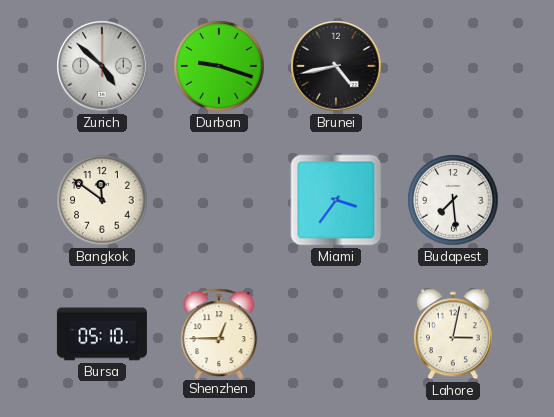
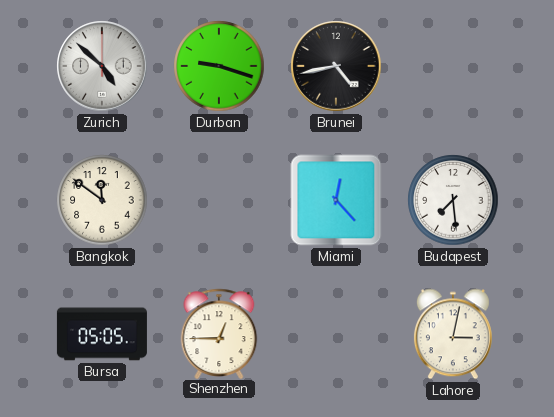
Miami: 3:36 -> 12:23 (336, 200)
Bursa: 05:10 -> 05:05 (102, 334)
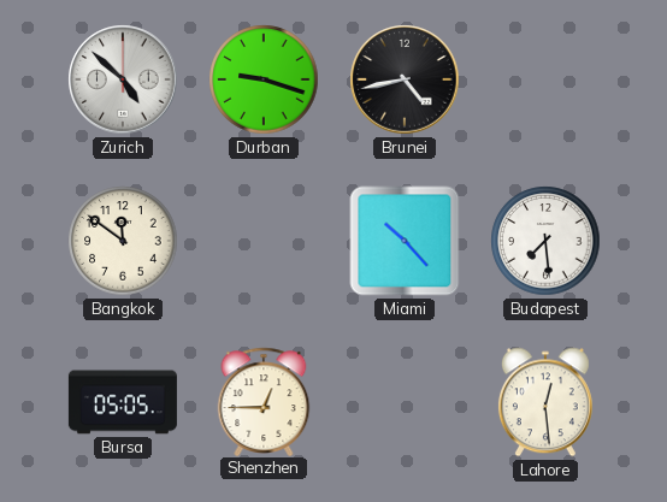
Miami: 12:23 -> 10:23 (405, 241)
Lahore: 3:02 -> 12:29 (545, 402)
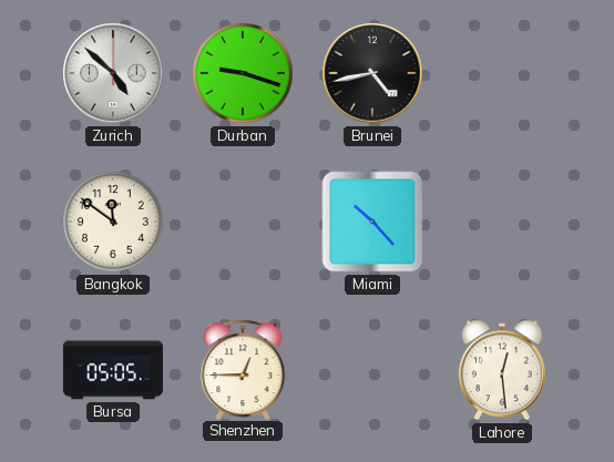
Budapest: 7:29 -> none (545, 241)
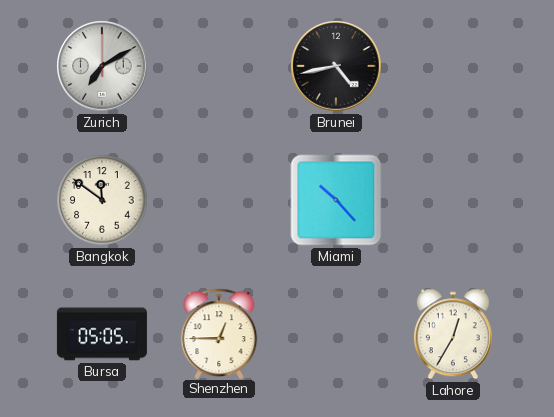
Zurich: 4:52 -> 7:10 (102, 66)
Durban: 9:18 -> none (243, 73)
Lahore: 12:29 -> 12:35 (453, 334)
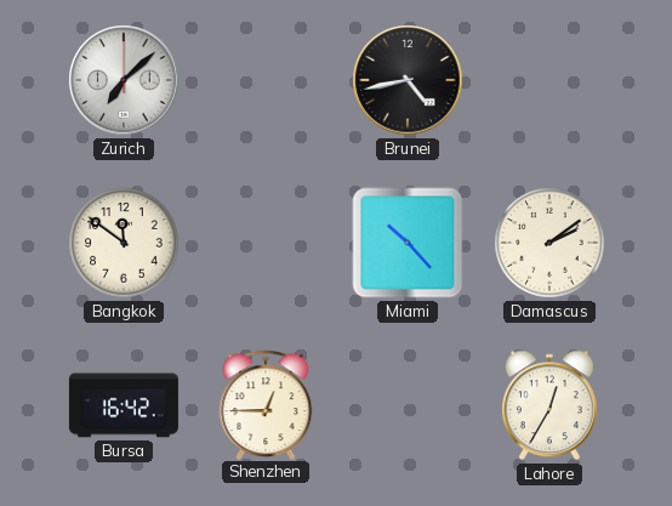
Zurich: 7:10 -> 7:08 (124, 80)
Damascus: none -> 2:09 (549, 243)
Bursa: 05:05 -> 16:42 (124, 405)
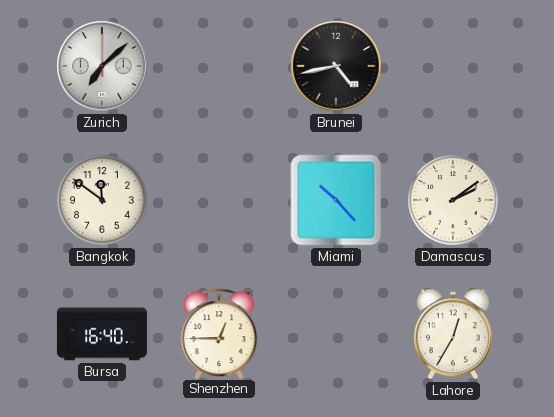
Bursa: 16:42 -> 16:40 (102, 334)
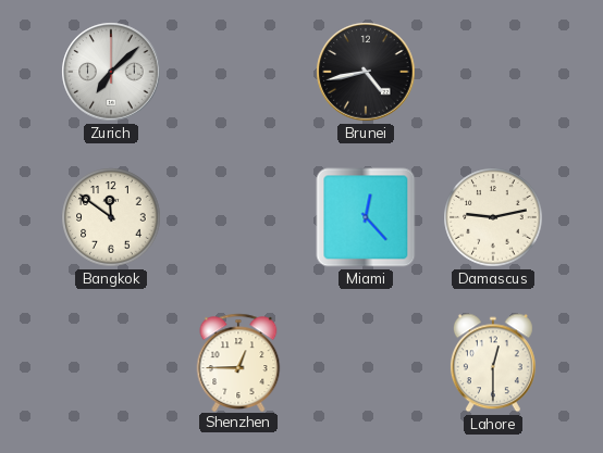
Miami: 10:23 -> 12:23 (366, 217)
Damascus: 2:09 -> 9:13 (493, 217)
Bursa: 16:40 -> none (102, 334)
Lahore: 12:35 -> 12:30 (493, 363)
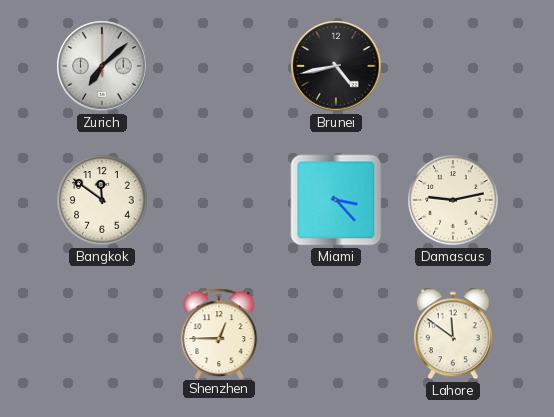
Miami: 12:23 -> 3:23 (336, 200)
Lahore: 12:30 -> 11:51 (453, 334)
